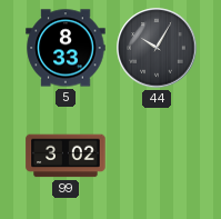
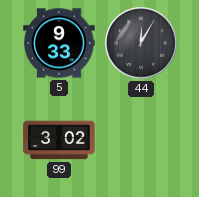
5: 8:33 -> 9:33 (59, 43)
44: 10:05 -> 12:05 (141, 43)
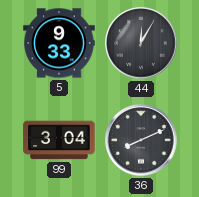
99: 3:02 -> 3:04 (59, 140)
36: none -> 8:11 (141, 140)
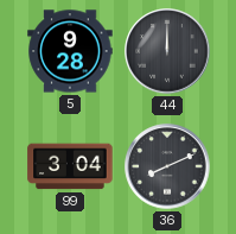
5: 9:33 -> 9:28 (70, 51)
44: 12:05 -> 12:00 (167, 51)
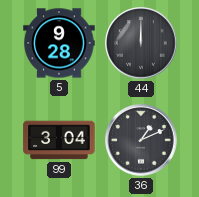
36: 8:11 -> 1:11 (141, 140)
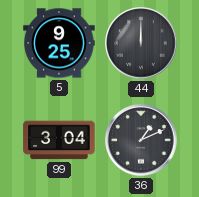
5: 9:28 -> 9:25 (59, 43)
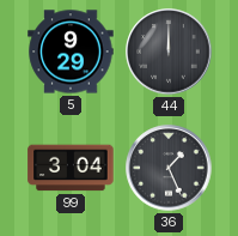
5: 9:25 -> 9:29 (71, 52)
36: 1:11 -> 1:26 (169, 168)
